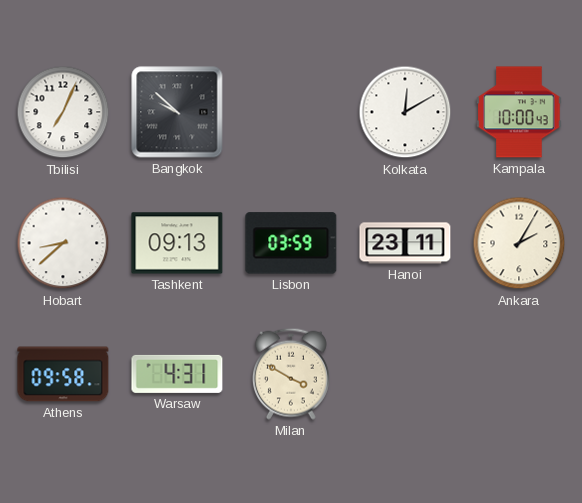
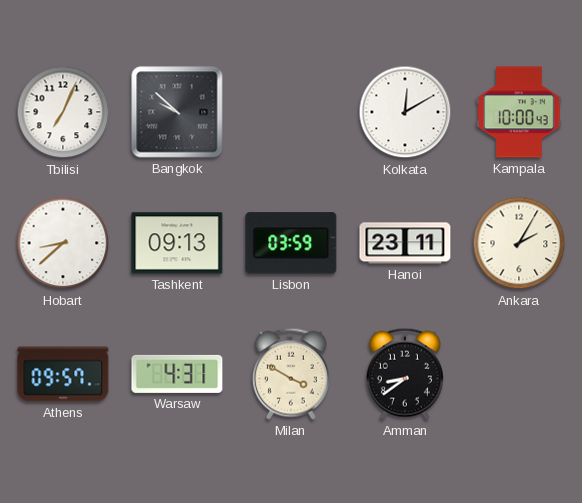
Athens: 09:58 -> 09:57 (63, 374)
Amman: none -> 8:39 (405, 374)
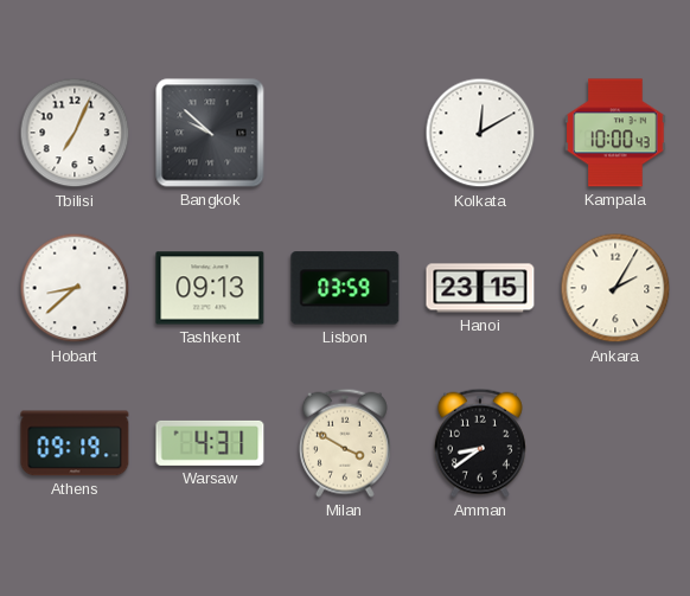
Hanoi: 23:11 -> 23:15 (480, 288)
Athens: 09:57 -> 09:19 (75, 443)
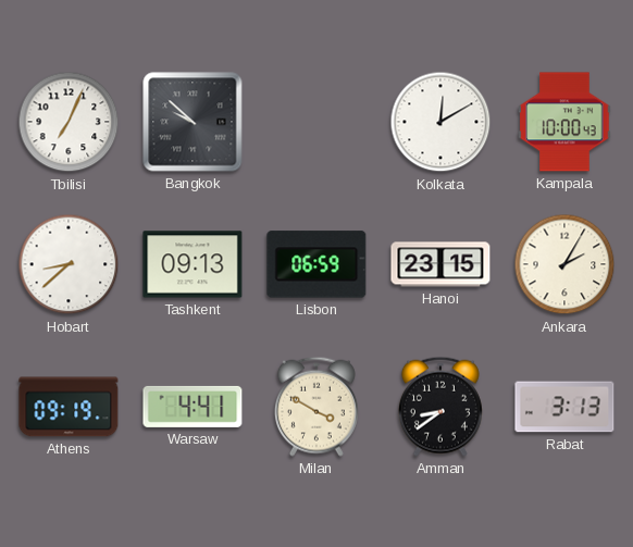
Lisbon: 03:59 -> 06:59 (316, 264)
Warsaw: 4:31 -> 4:41 (193, 407)
Rabat: none -> 3:13 (564, 407)
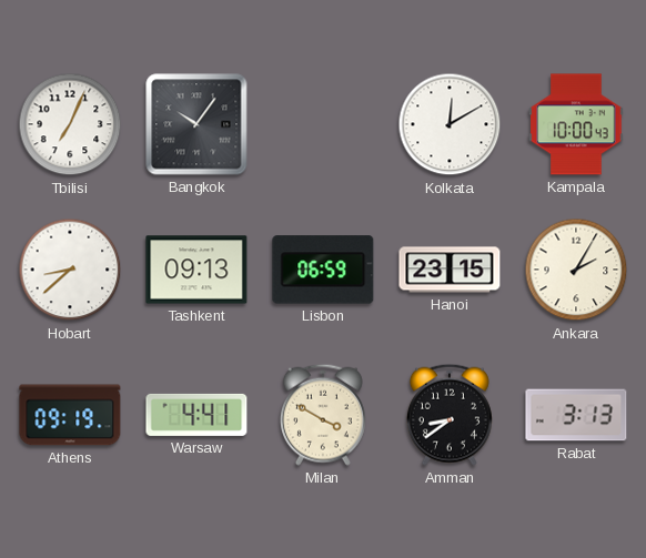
Bangkok: 9:52 -> 10:06 (196, 124)
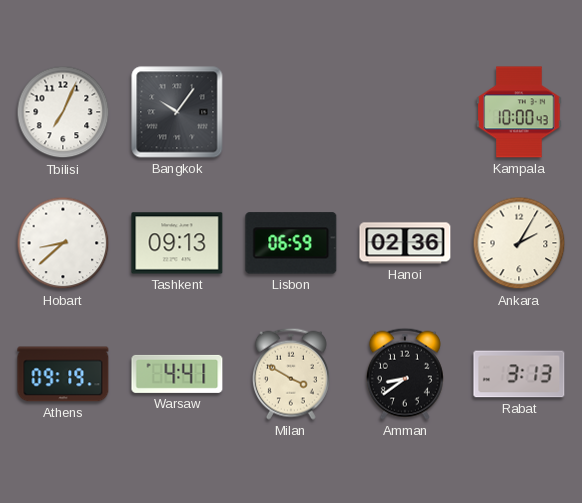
Kolkata: 12:10 -> none (450, 124)
Hanoi: 23:15 -> 02:36 (405, 243)
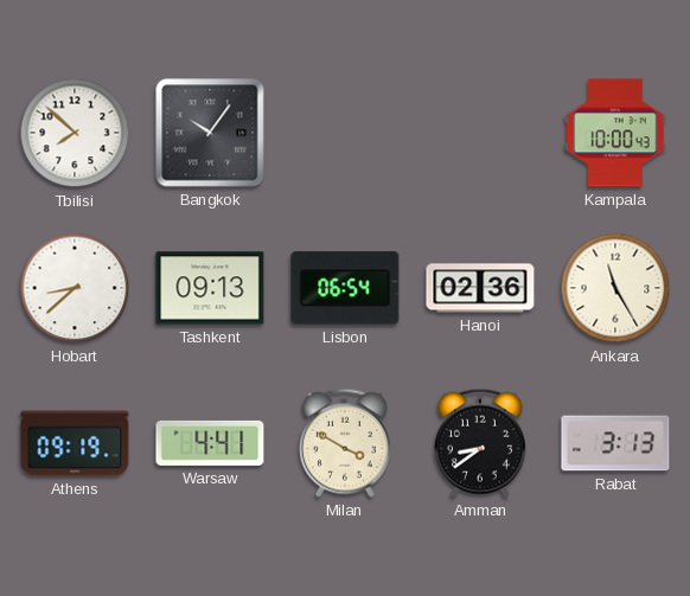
Tbilisi: 7:04 -> 7:52 (75, 133)
Lisbon: 06:59 -> 06:54 (345, 288)
Ankara: 2:05 -> 11:25 (615, 288)
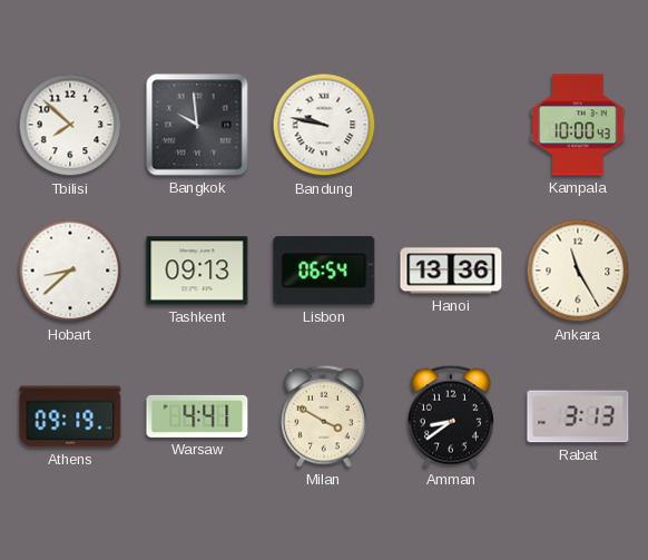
Bangkok: 10:06 -> 9:59 (197, 125)
Bandung: none -> 9:47 (324, 125)
Hanoi: 02:36 -> 13:36 (451, 271)
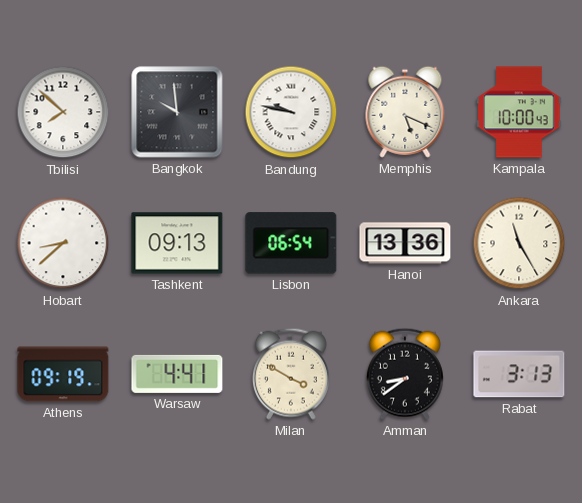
Memphis: none -> 5:19 (405, 112)
